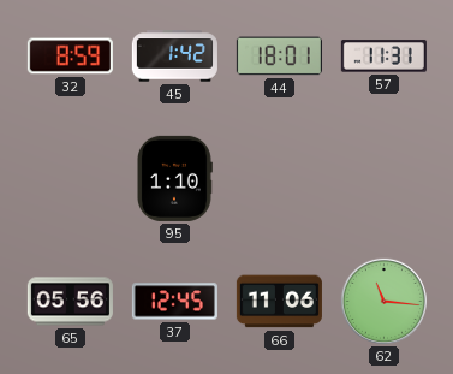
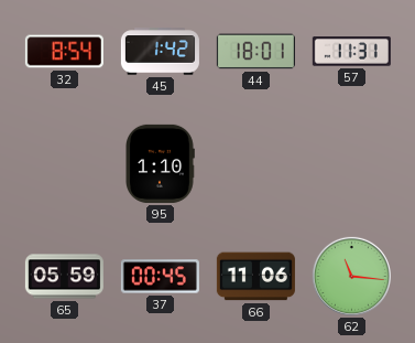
32: 8:59 -> 8:54 (64, 52)
65: 05:56 -> 05:59 (64, 277)
37: 12:45 -> 00:45 (160, 277)
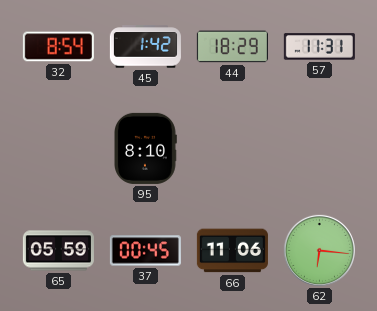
44: 18:01 -> 18:29 (232, 47)
95: 1:10 -> 8:10 (146, 148)
62: 11:16 -> 6:16 (319, 250)
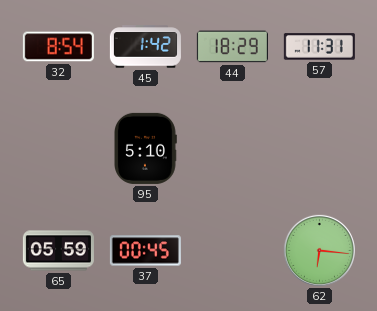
95: 8:10 -> 5:10 (146, 148)
66: 11:06 -> none (232, 251)
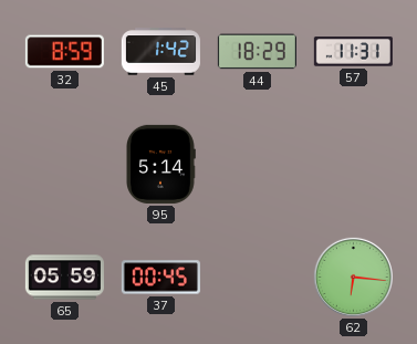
32: 8:54 -> 8:59 (64, 52)
95: 5:10 -> 5:14 (161, 164)
